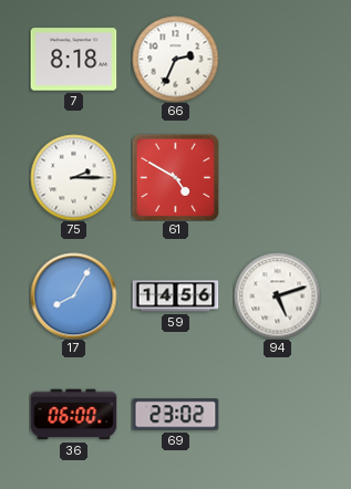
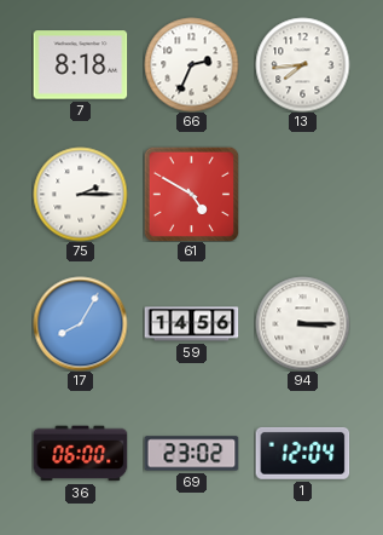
13: none -> 7:44 (302, 64)
94: 5:12 -> 3:15 (302, 323)
1: none -> 12:04 (302, 453)
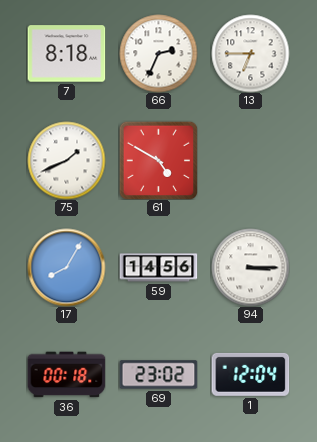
13: 7:44 -> 6:45 (250, 53)
75: 2:15 -> 1:41 (66, 160)
36: 06:00 -> 00:18 (66, 375)
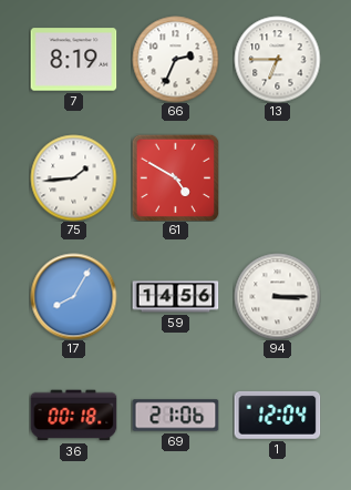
7: 8:18 -> 8:19 (73, 60)
75: 1:41 -> 1:44 (73, 177)
69: 23:02 -> 21:06 (175, 416)
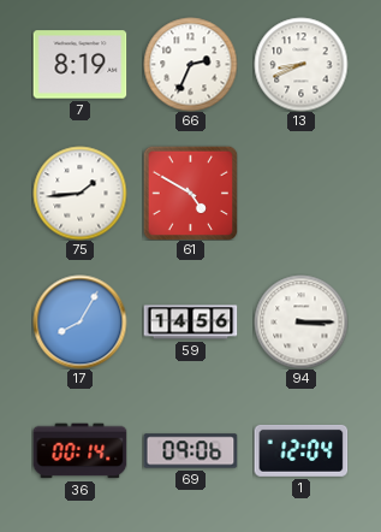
13: 6:45 -> 8:41 (300, 64)
36: 00:18 -> 00:14 (79, 451)
69: 21:06 -> 09:06 (190, 451)
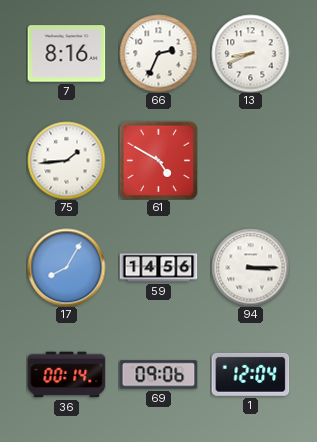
7: 8:19 -> 8:16 (66, 54)
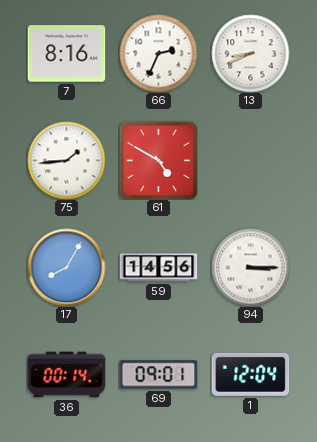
69: 09:06 -> 09:01 (158, 375)
